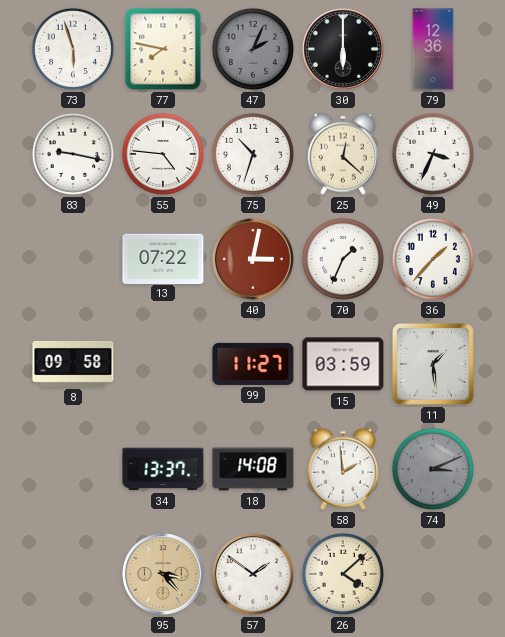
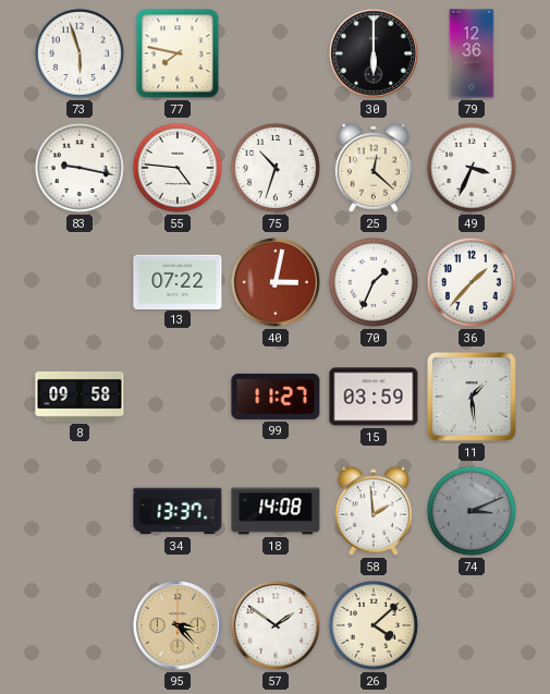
47: 2:04 -> none (253, 49)
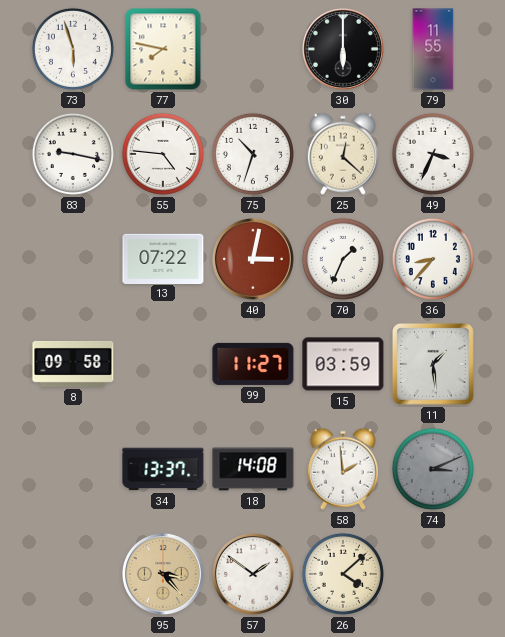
79: 12:36 -> 11:55 (433, 49)
36: 1:37 -> 8:37 (433, 259)
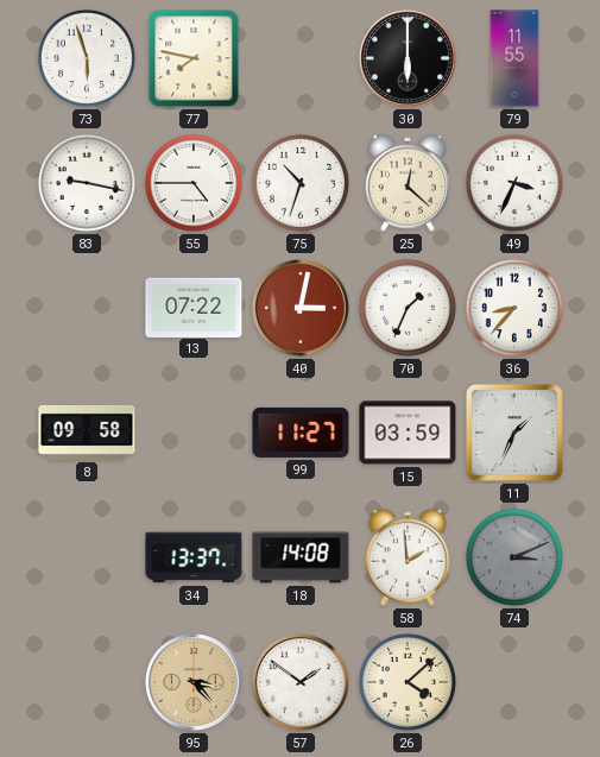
55: 4:46 -> 4:45 (194, 183)
11: 1:29 -> 1:34 (516, 434)
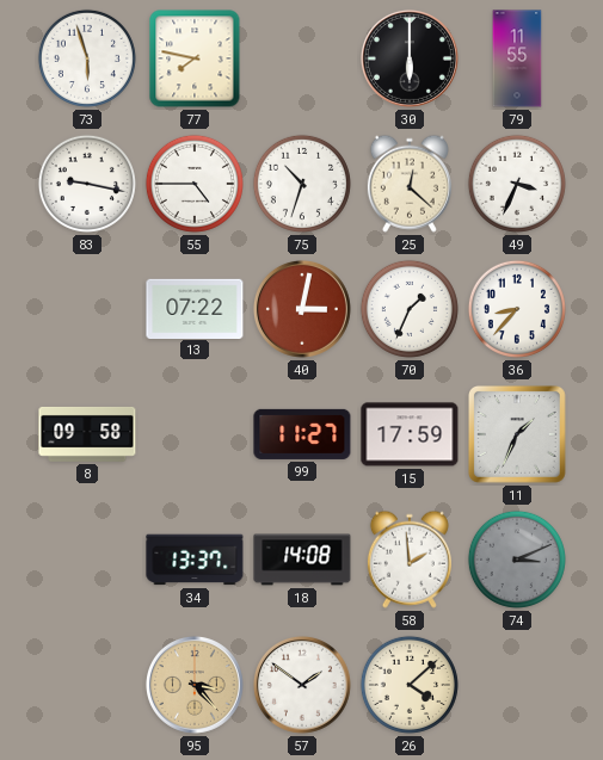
15: 03:59 -> 17:59 (410, 434)
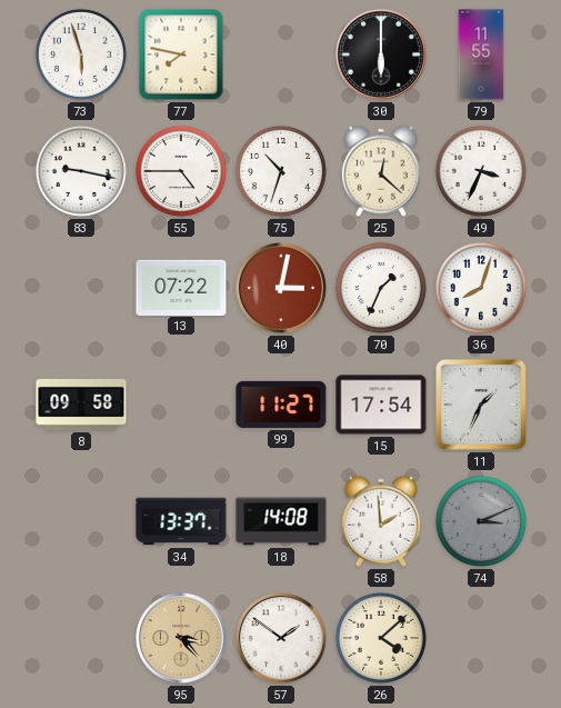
36: 8:37 -> 8:03 (481, 288)
15: 17:59 -> 17:54 (381, 405)
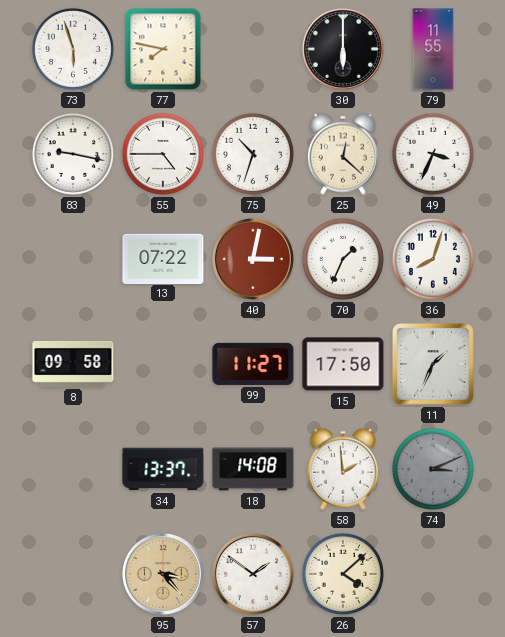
15: 17:54 -> 17:50 (343, 364)
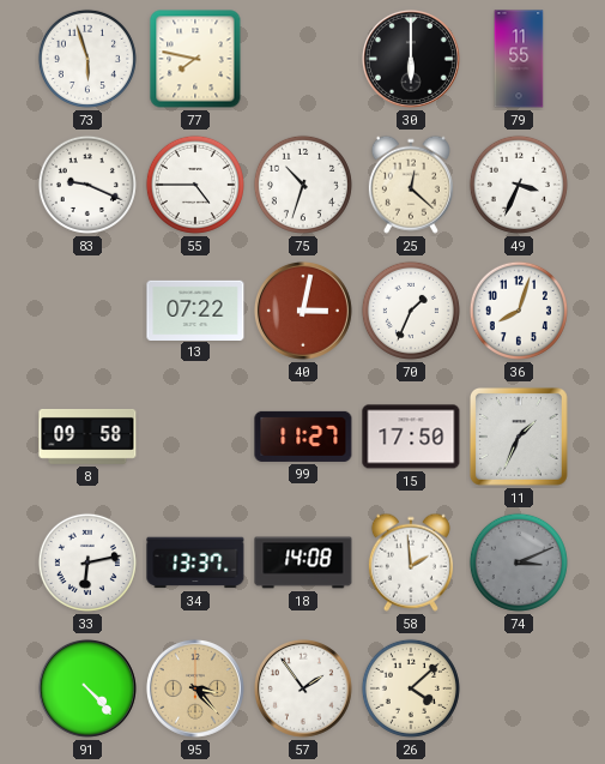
83: 9:17 -> 9:19 (87, 185)
33: none -> 6:13 (87, 563)
91: none -> 4:23 (87, 688)
57: 1:51 -> 1:54 (303, 688)
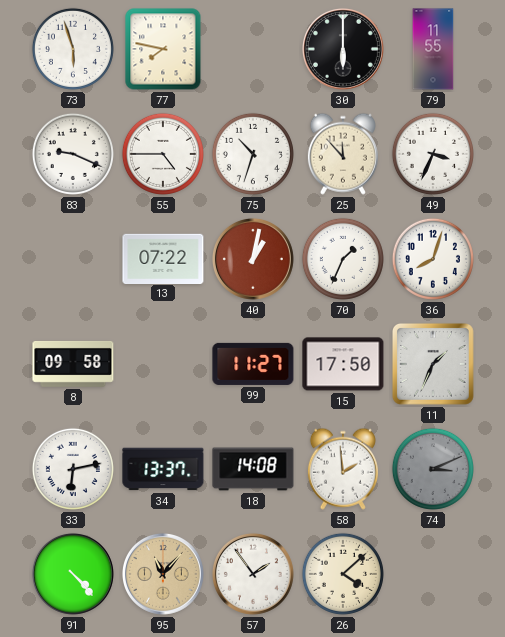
25: 12:22 -> 11:53 (343, 154)
40: 3:02 -> 1:02 (253, 259)
95: 3:23 -> 11:07 (163, 574)
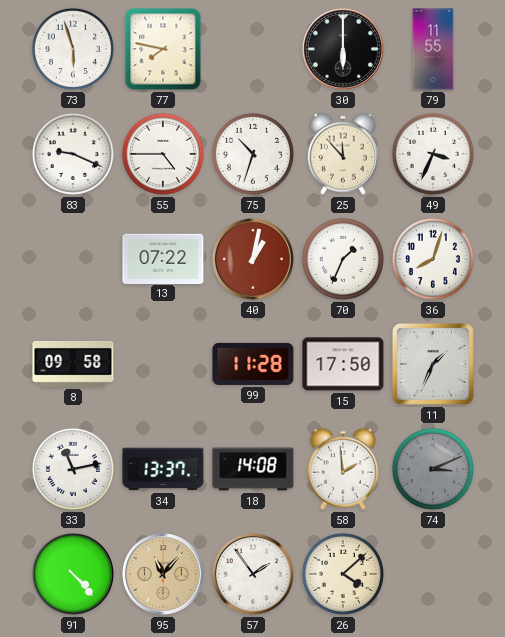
99: 11:27 -> 11:28 (253, 364)
33: 6:13 -> 11:13 (73, 469)
